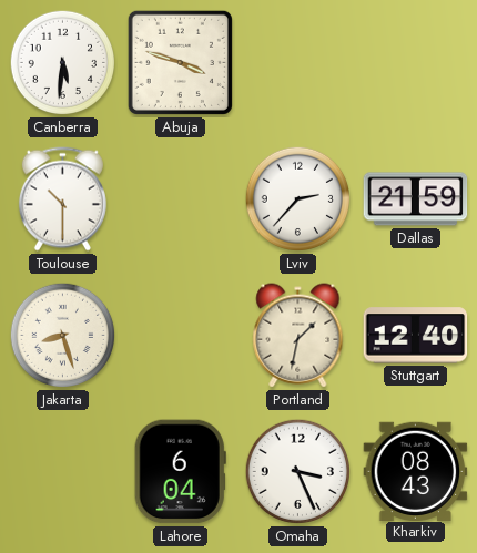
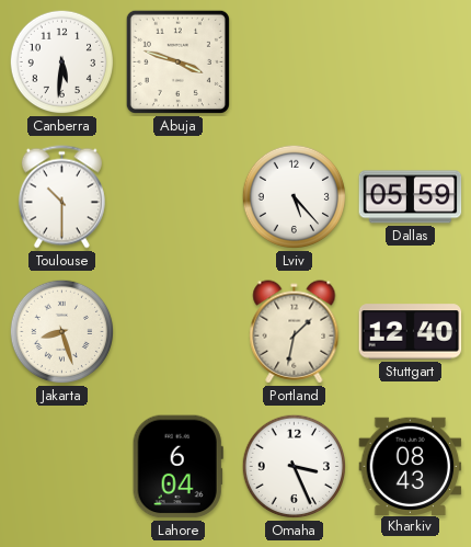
Lviv: 2:37 -> 5:23 (295, 197)
Dallas: 21:59 -> 05:59 (411, 197)
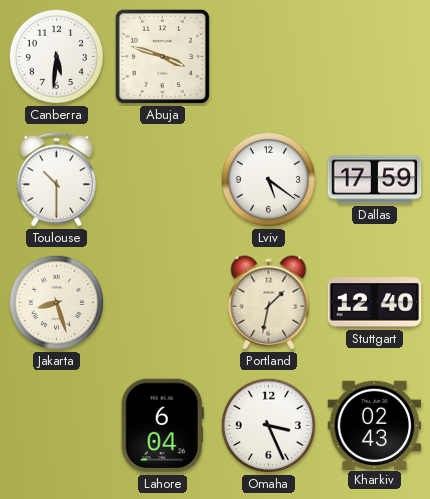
Lviv: 5:23 -> 5:21 (269, 180)
Dallas: 05:59 -> 17:59 (375, 180)
Kharkiv: 08:43 -> 02:43 (375, 425)
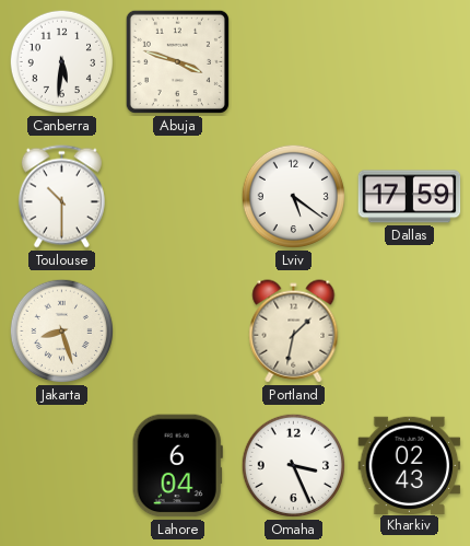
Stuttgart: 12:40 -> none (375, 303)
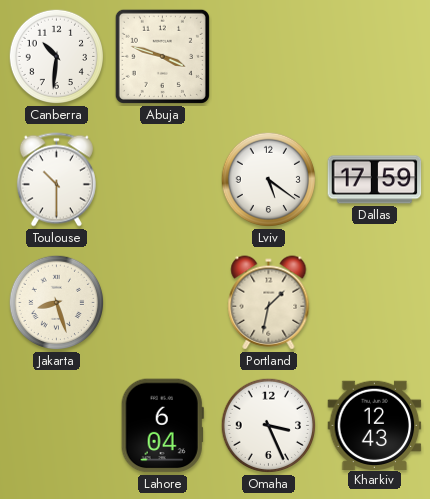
Canberra: 5:31 -> 10:31 (57, 57)
Kharkiv: 02:43 -> 12:43 (375, 425)
